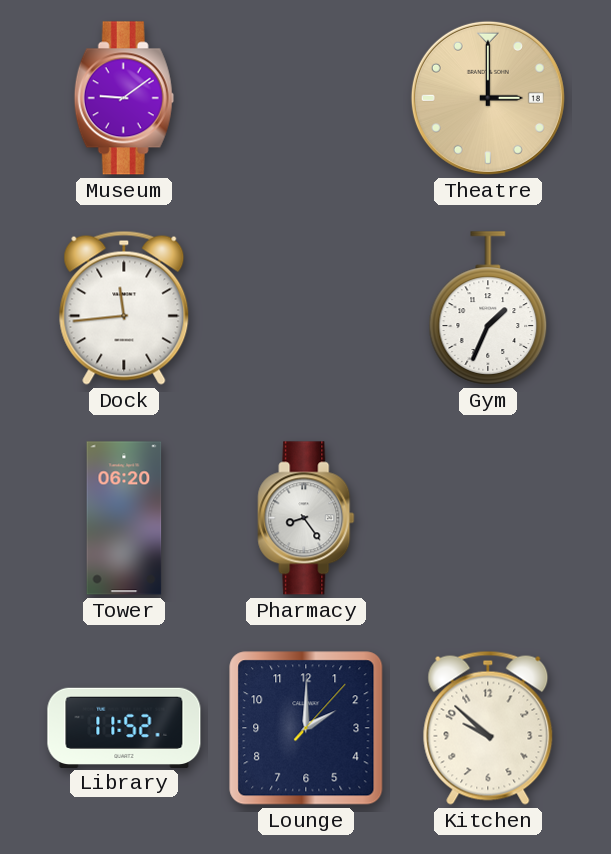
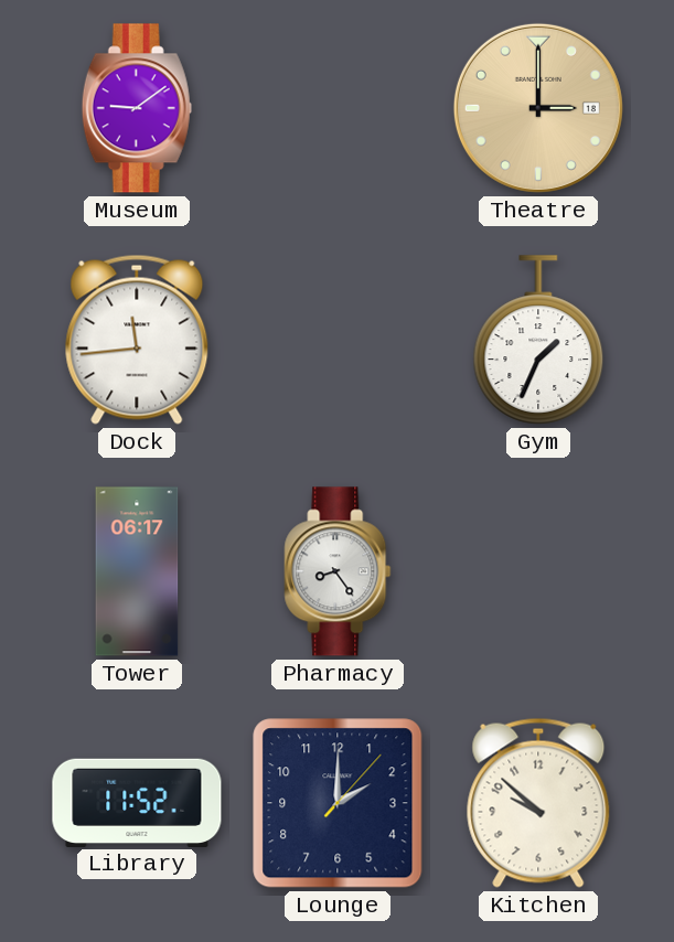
Tower: 06:20 -> 06:17 (137, 571)
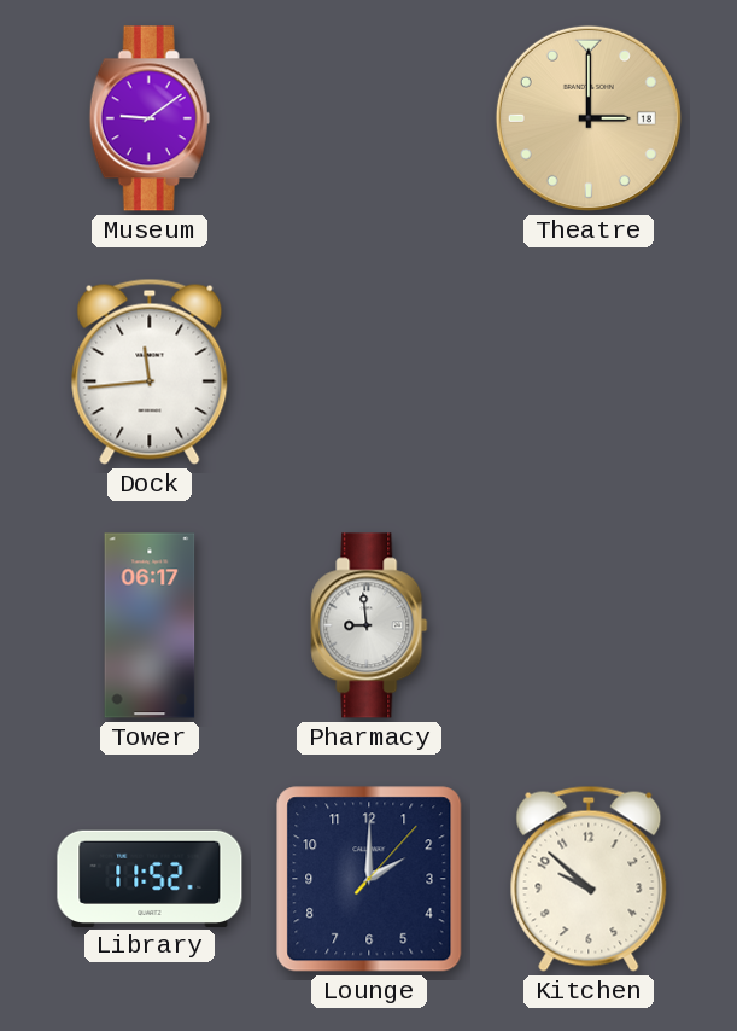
Gym: 1:34 -> none (538, 340)
Pharmacy: 8:24 -> 8:59 (369, 625)
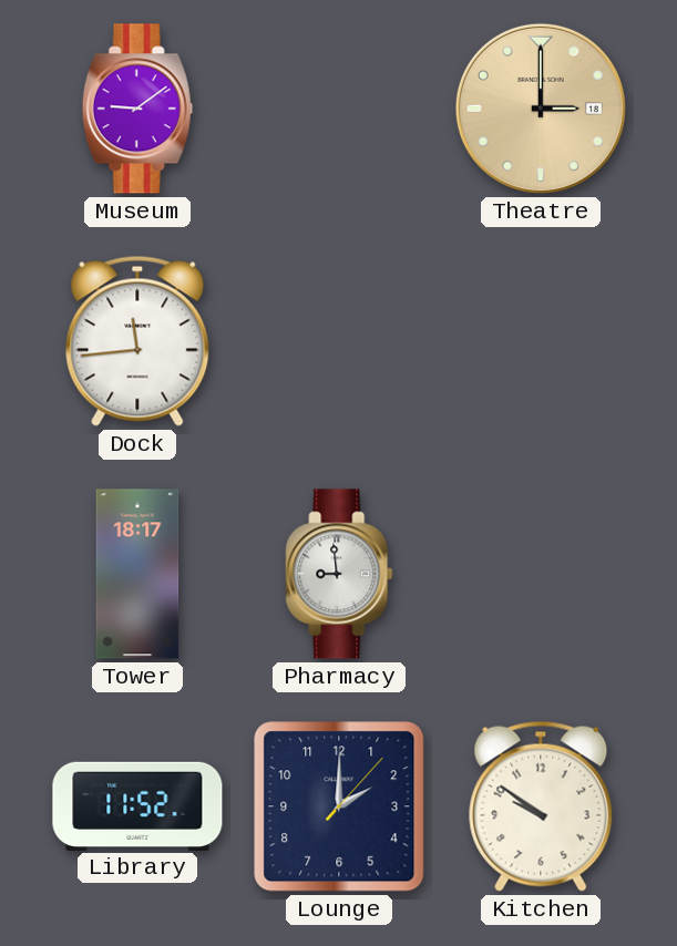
Tower: 06:17 -> 18:17 (137, 574)
Kitchen: 9:52 -> 9:51 (541, 806)
